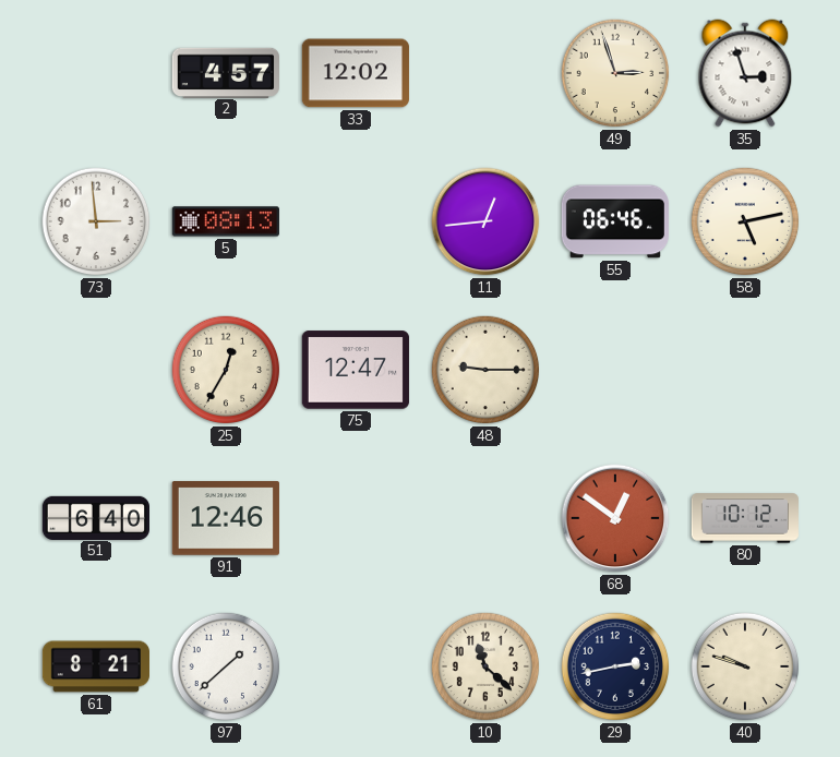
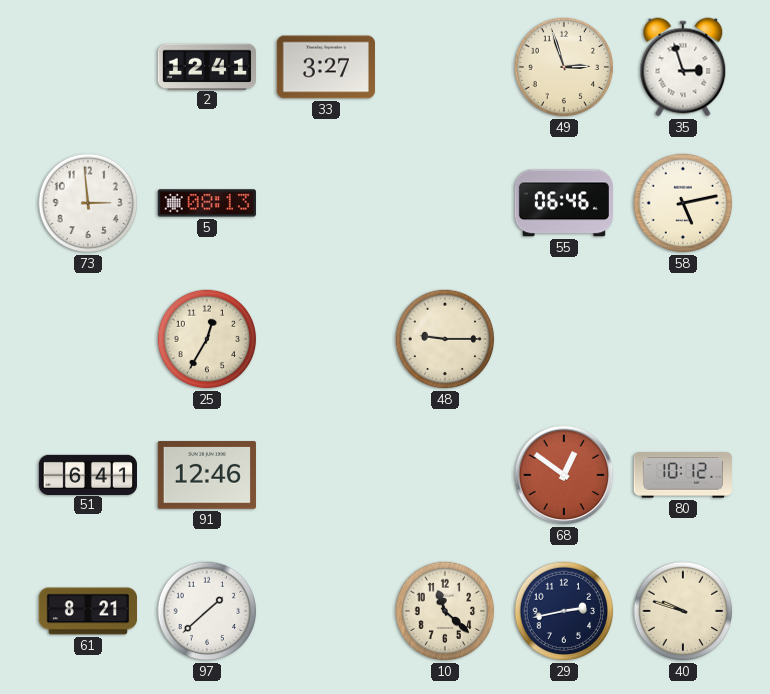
2: 4:57 -> 12:41 (207, 66)
33: 12:02 -> 3:27 (326, 67)
11: 12:44 -> none (485, 221)
75: 12:47 -> none (356, 370)
51: 6:40 -> 6:41 (87, 474)
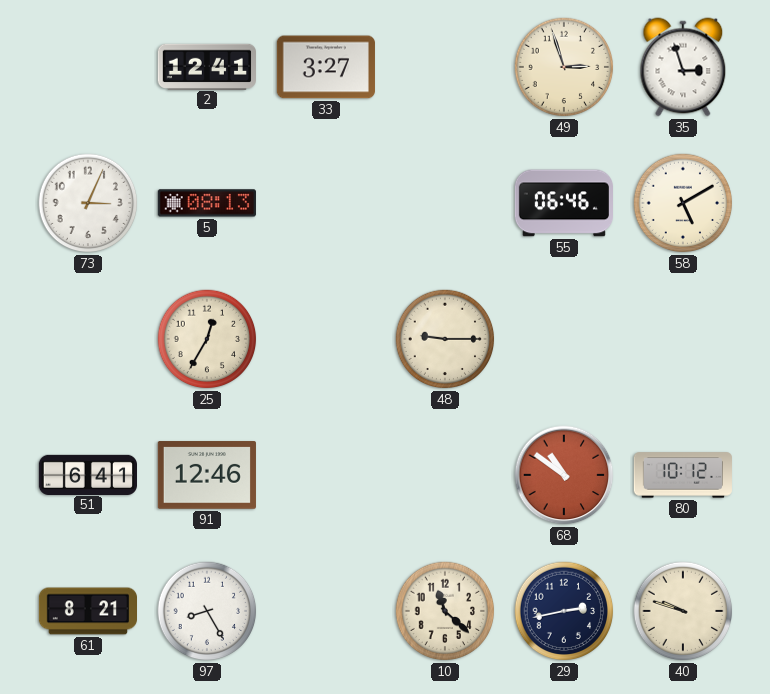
73: 2:59 -> 3:04 (88, 203)
58: 5:13 -> 5:10 (683, 203)
68: 12:51 -> 10:51 (564, 475)
97: 1:38 -> 8:25 (207, 611)
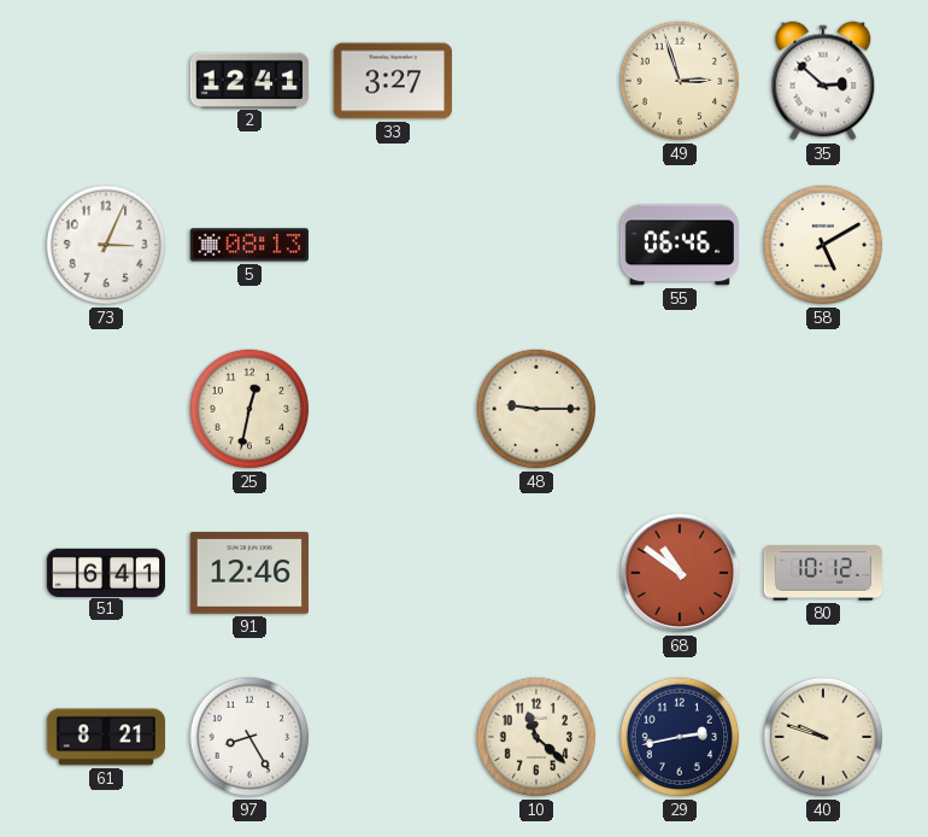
35: 2:57 -> 2:52 (823, 81)
25: 12:35 -> 12:32 (249, 409)
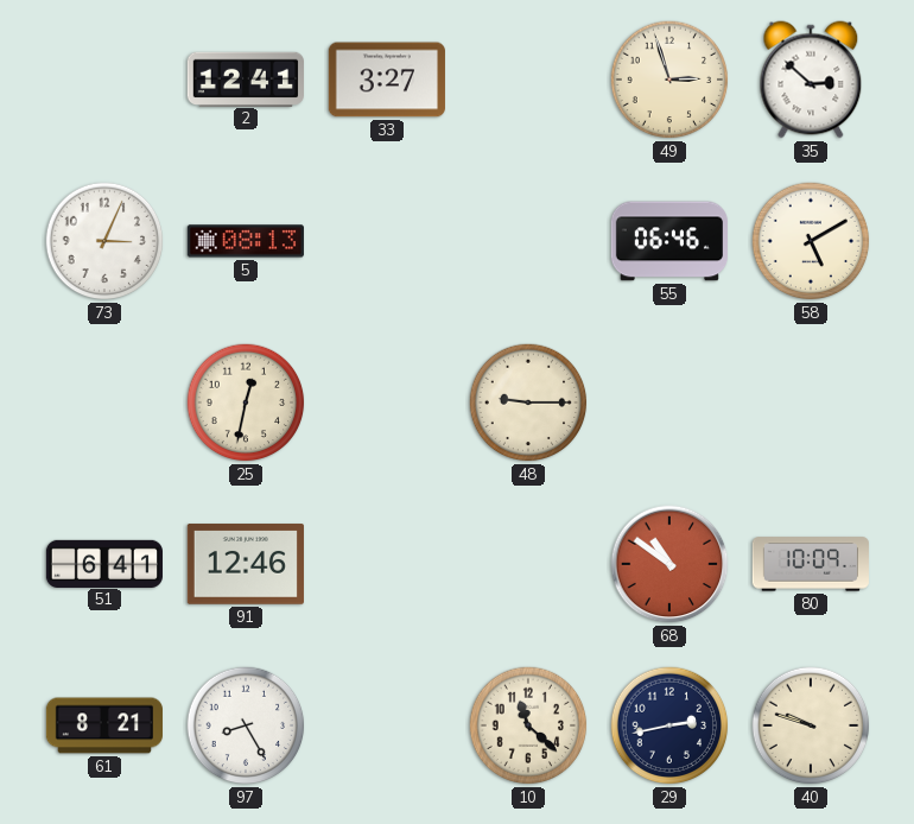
80: 10:12 -> 10:09 (810, 564)
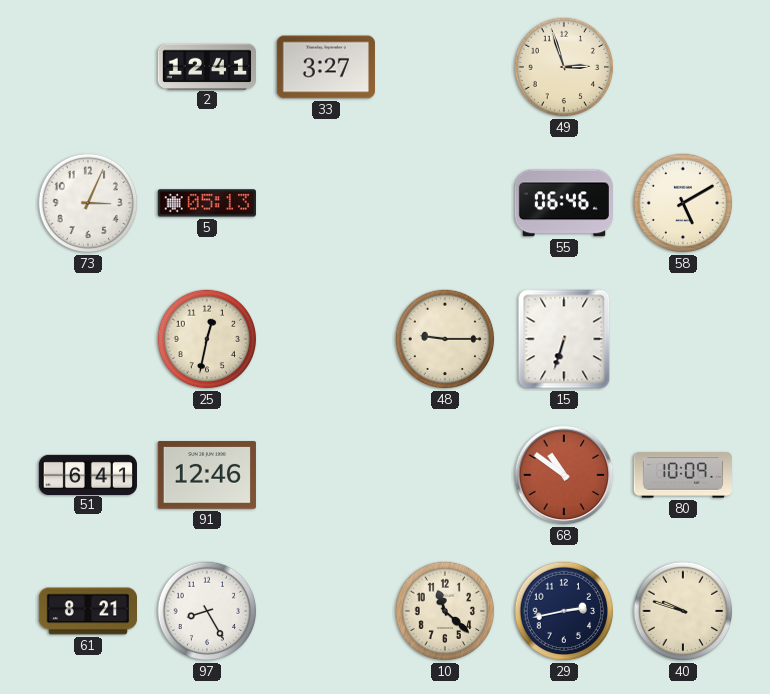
35: 2:52 -> none (811, 80)
5: 08:13 -> 05:13 (207, 203)
15: none -> 6:33 (564, 339)
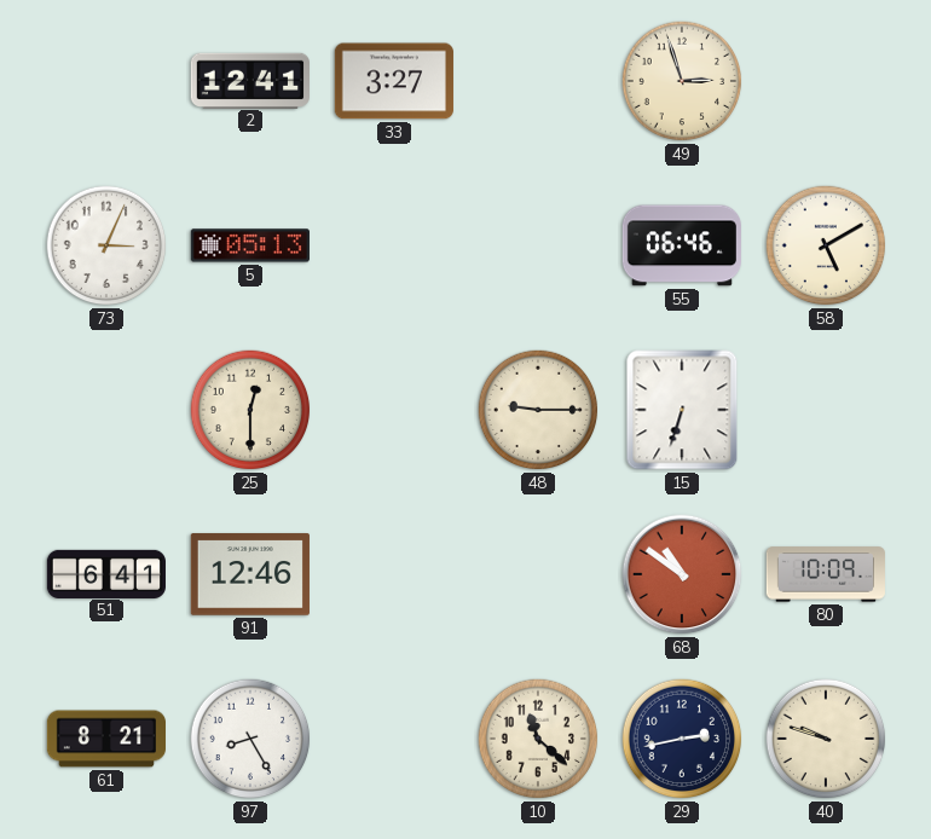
25: 12:32 -> 12:30 (250, 410)
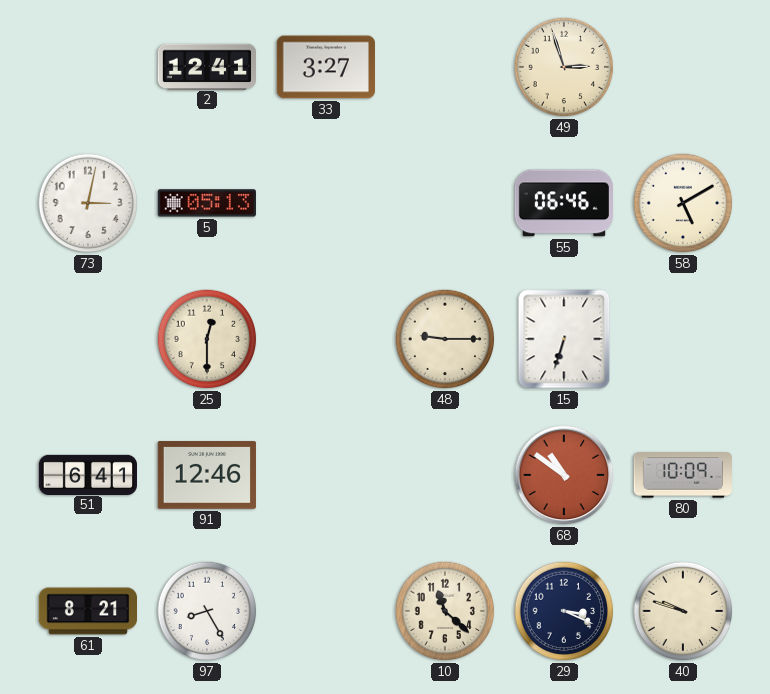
73: 3:04 -> 3:02 (88, 203)
29: 2:43 -> 3:19 (564, 611)
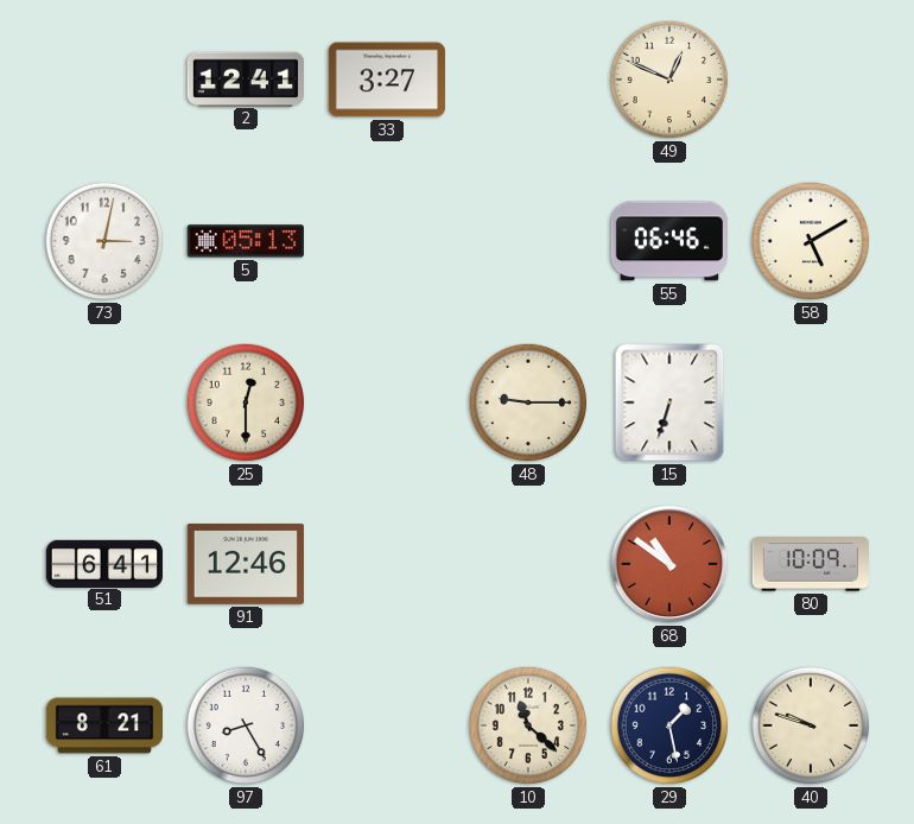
49: 2:57 -> 12:49 (669, 80)
29: 3:19 -> 1:28 (669, 725)
